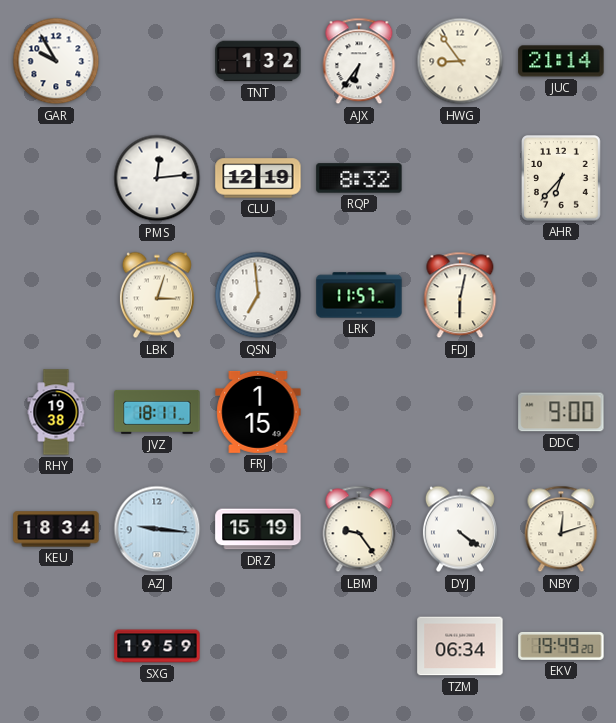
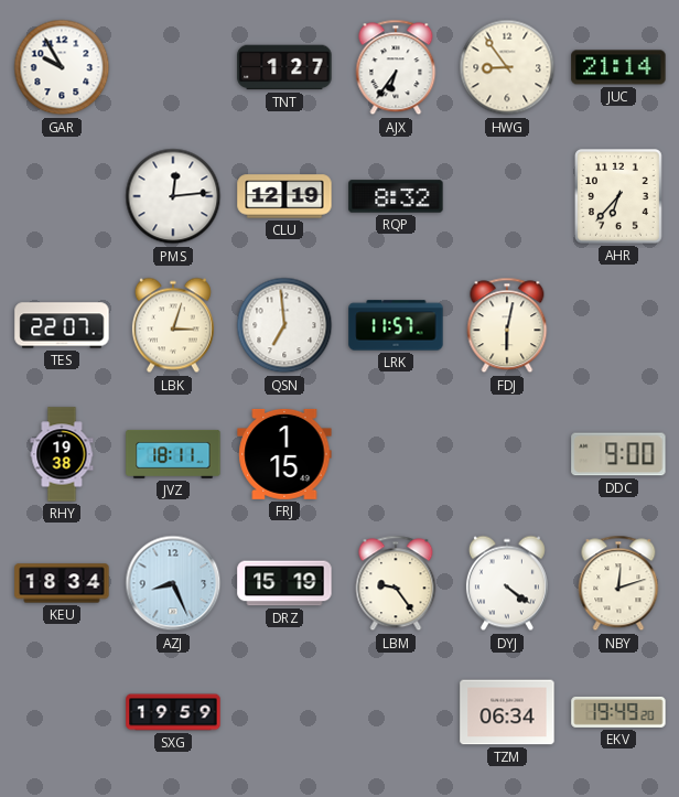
TNT: 1:32 -> 1:27 (284, 67)
TES: none -> 22:07 (62, 325)
AZJ: 9:16 -> 8:26 (173, 583)
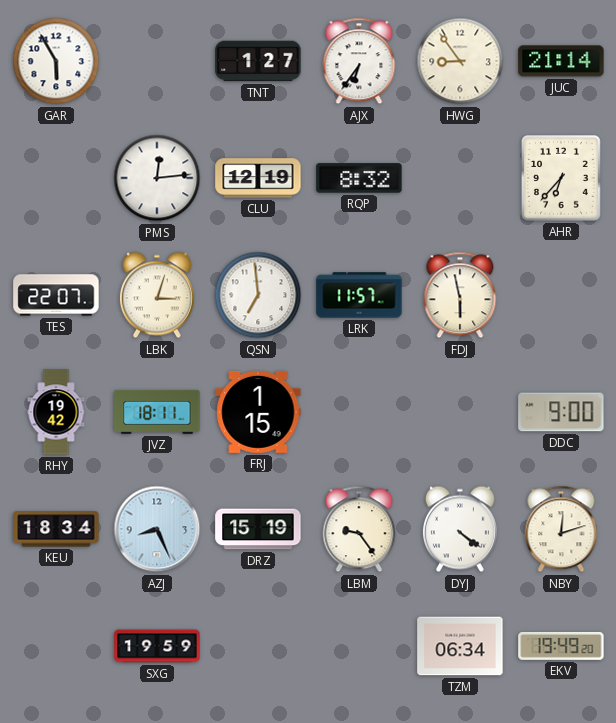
GAR: 9:55 -> 5:55 (56, 61)
FDJ: 6:02 -> 5:58 (460, 295)
RHY: 19:38 -> 19:42 (56, 412)
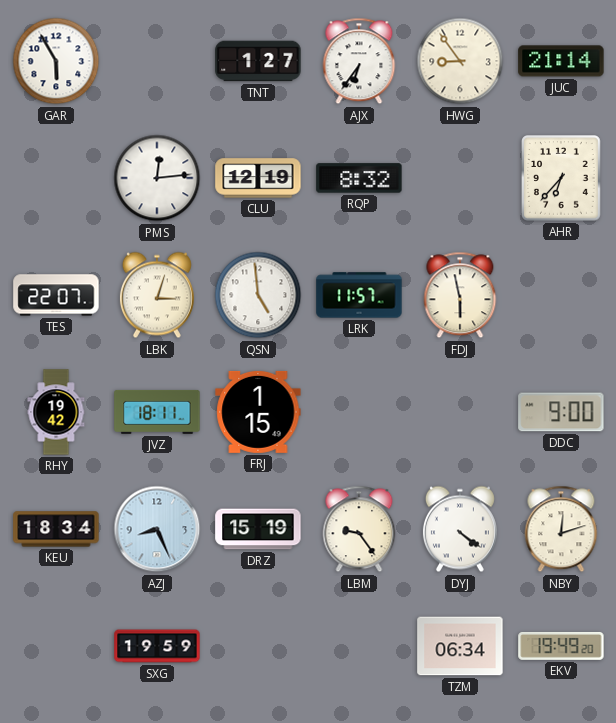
QSN: 6:59 -> 4:59 (258, 295)
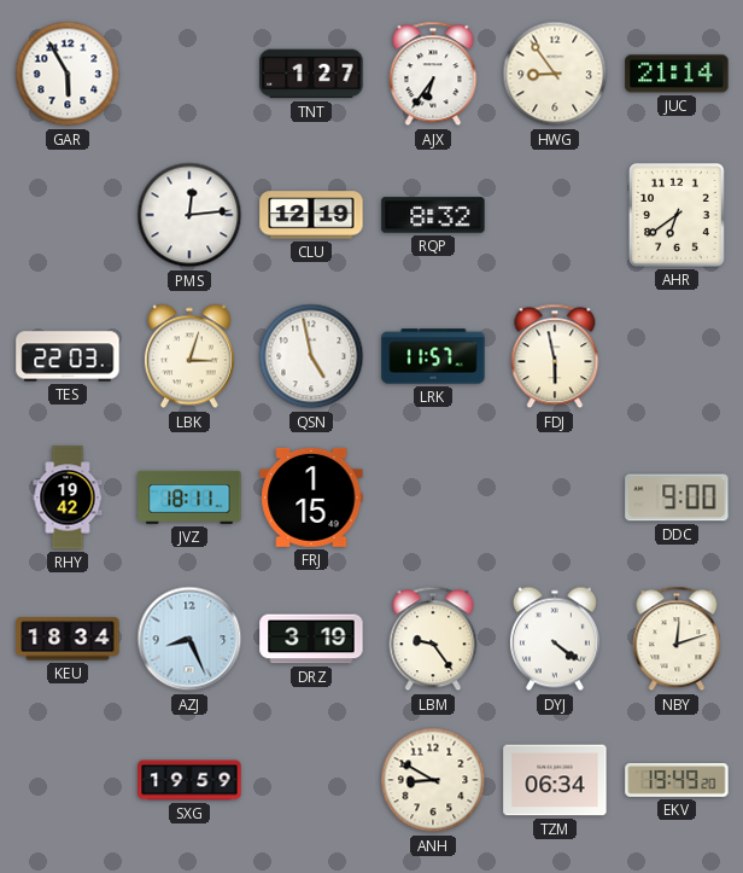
AHR: 6:37 -> 6:39 (678, 216)
TES: 22:07 -> 22:03 (68, 356)
QSN: 4:59 -> 4:58 (311, 356)
DRZ: 15:19 -> 3:19 (311, 639)
ANH: none -> 8:50 (433, 780)
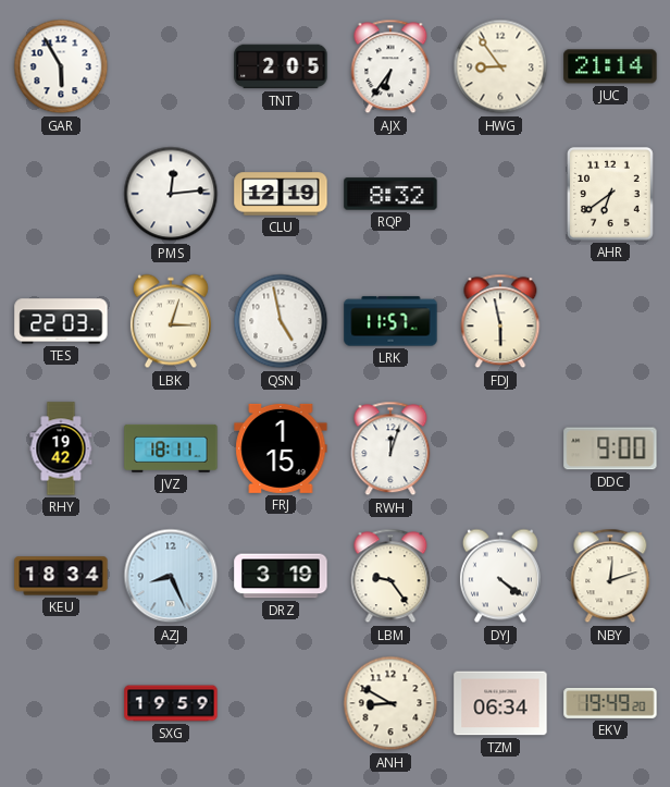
TNT: 1:27 -> 2:05 (281, 66)
RWH: none -> 12:03 (390, 448)
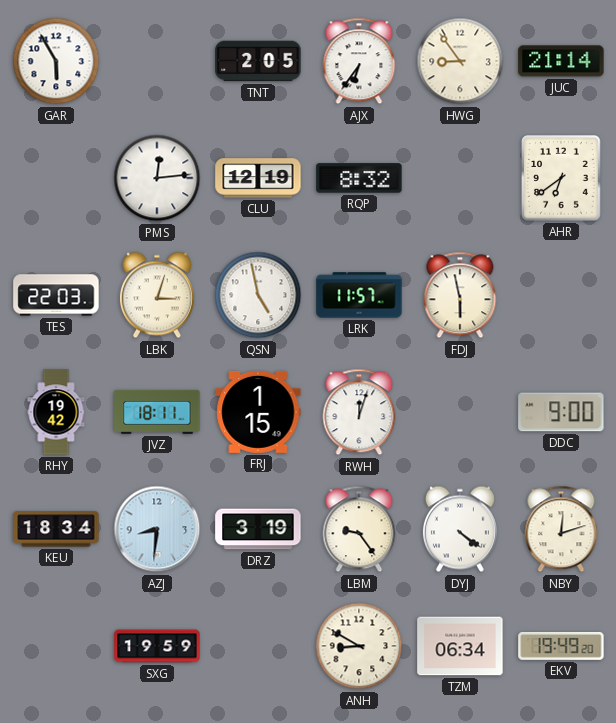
AZJ: 8:26 -> 8:31 (157, 529)
